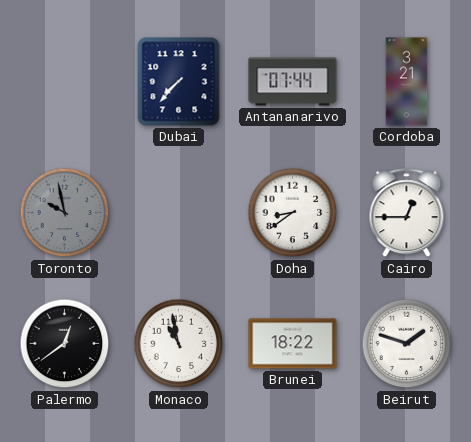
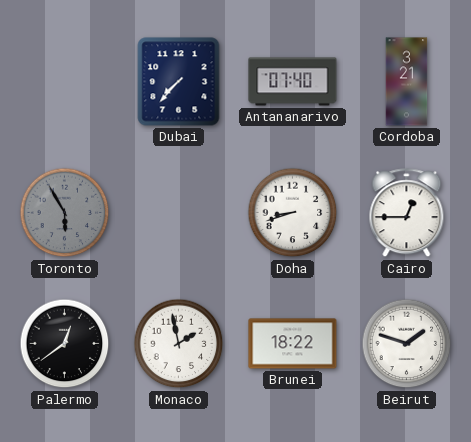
Antananarivo: 07:44 -> 07:40 (293, 82)
Toronto: 9:58 -> 5:55 (65, 213)
Doha: 8:39 -> 8:42 (293, 213)
Monaco: 10:58 -> 1:58 (179, 344)
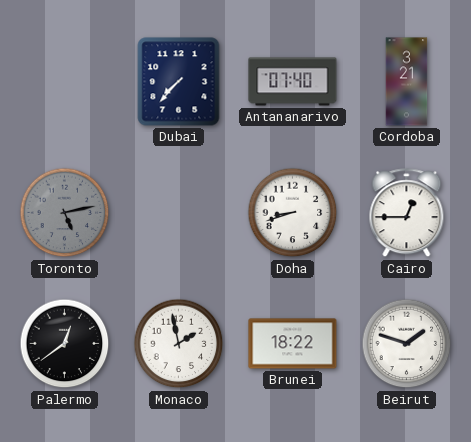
Toronto: 5:55 -> 5:13 (65, 213)
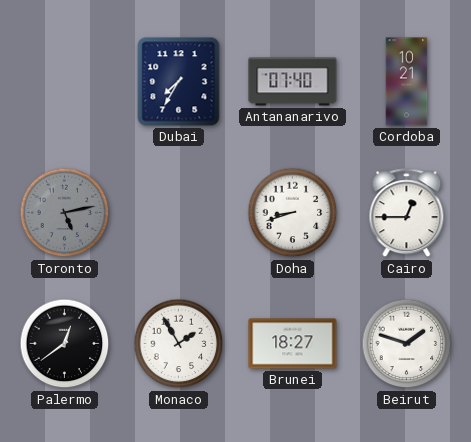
Dubai: 7:37 -> 7:35 (179, 82)
Cordoba: 3:21 -> 10:21 (407, 82)
Monaco: 1:58 -> 1:55 (179, 344)
Brunei: 18:22 -> 18:27 (293, 344)
